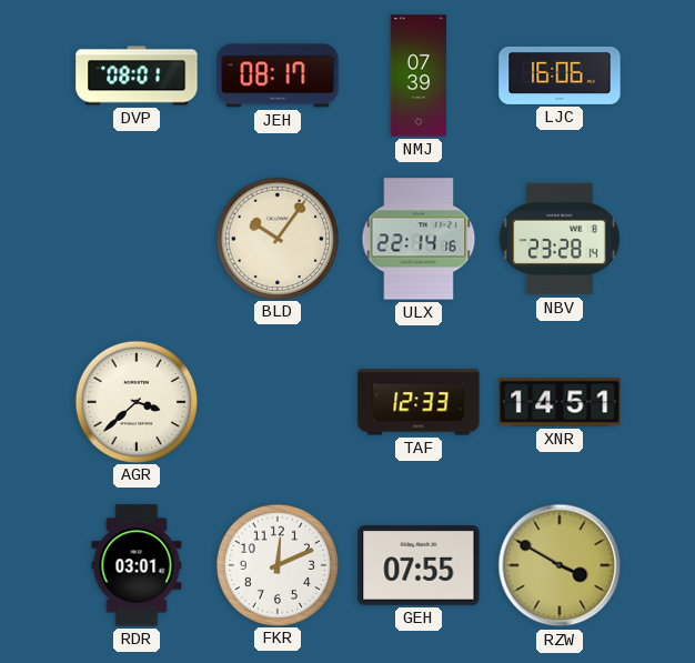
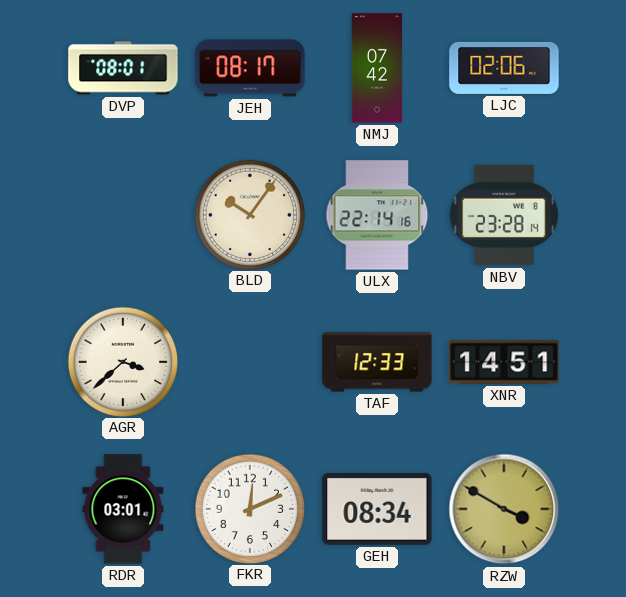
NMJ: 07:39 -> 07:42 (377, 68)
LJC: 16:06 -> 02:06 (504, 68)
GEH: 07:55 -> 08:34 (377, 509)
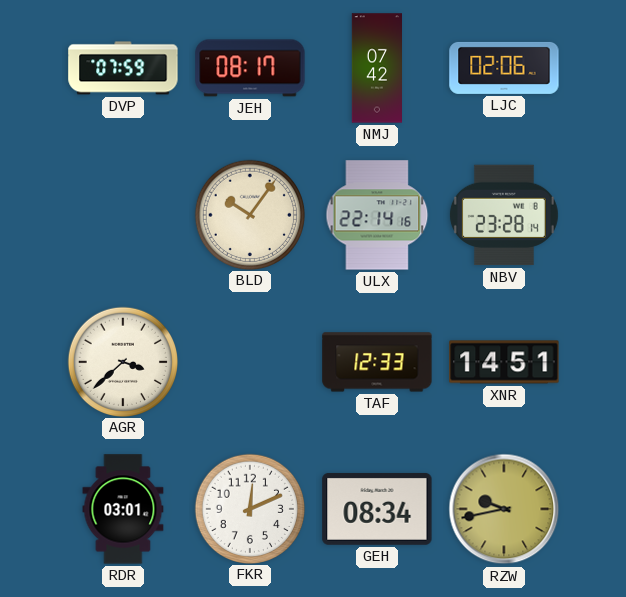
DVP: 08:01 -> 07:59 (123, 68)
RZW: 3:50 -> 9:43 (504, 509)
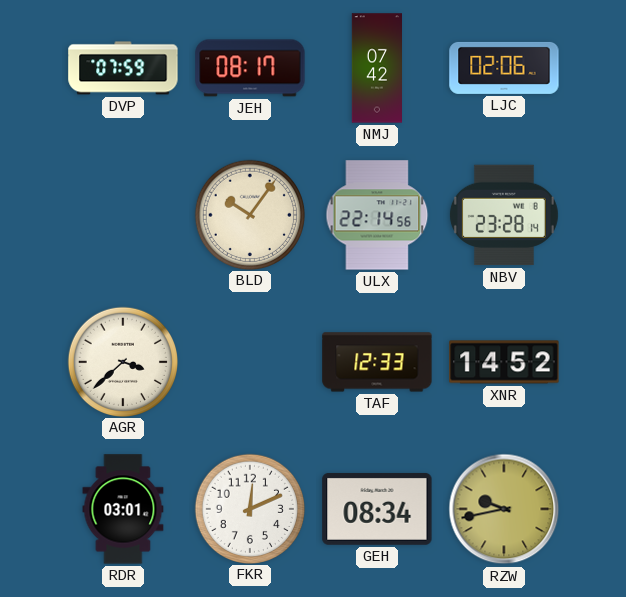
ULX: 22:14:16 -> 22:14:56 (377, 215)
XNR: 14:51 -> 14:52 (504, 362)
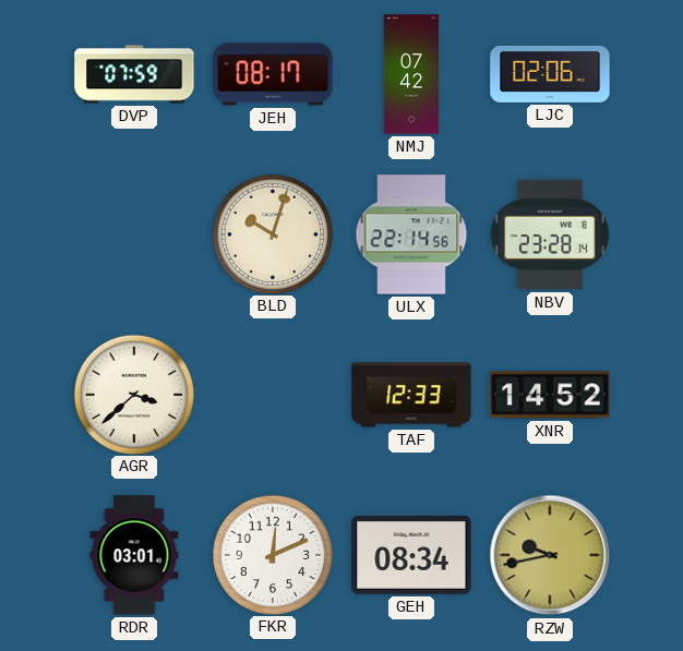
BLD: 10:06 -> 10:03 (272, 233)
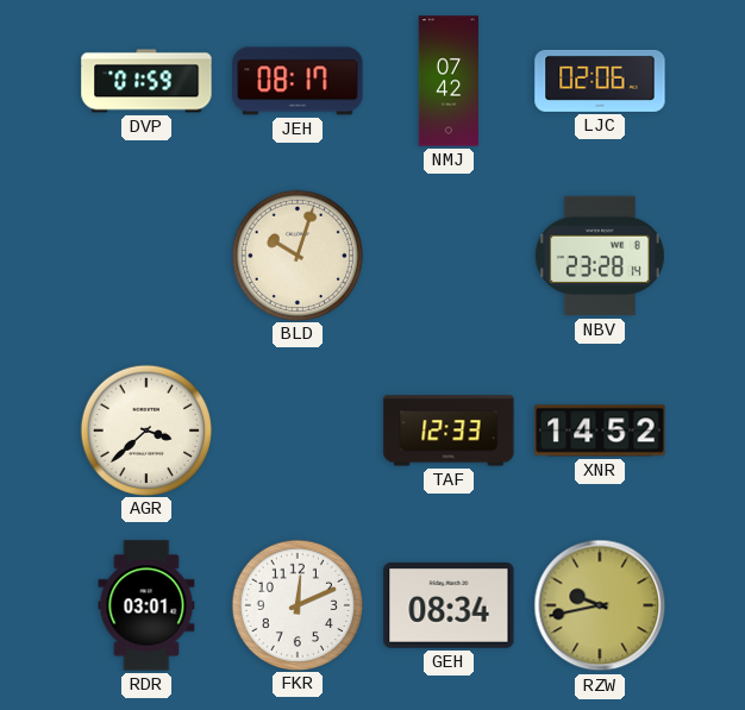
DVP: 07:59 -> 01:59 (146, 81)
ULX: 22:14 -> none (411, 234)
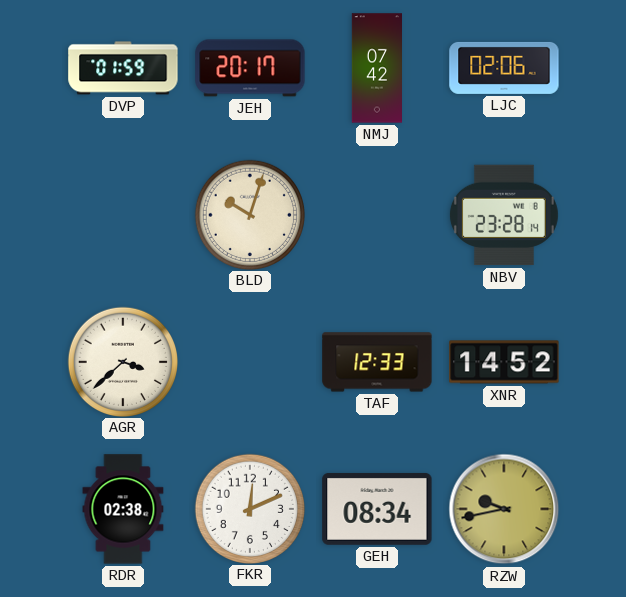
JEH: 08:17 -> 20:17 (250, 68)
RDR: 03:01 -> 02:38 (123, 509)
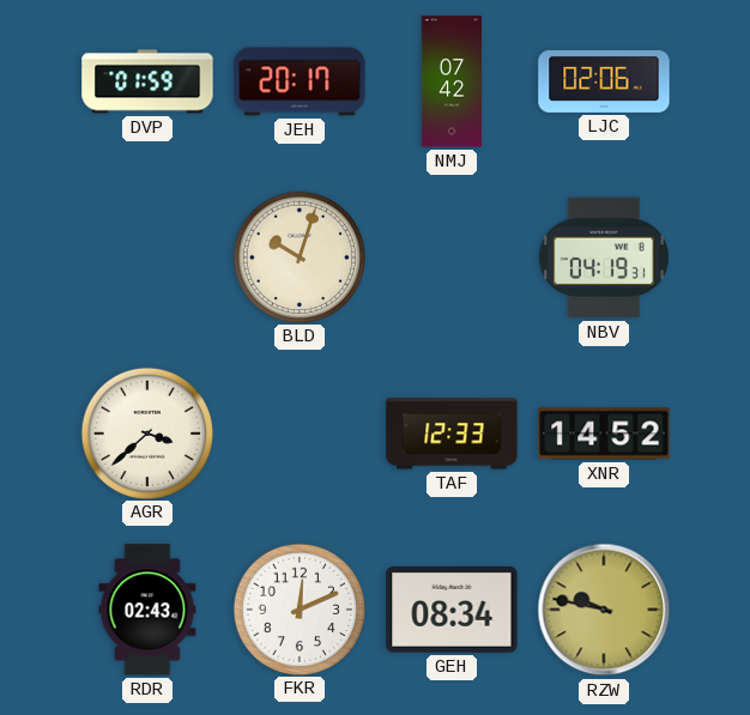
NBV: 23:28 -> 04:19 (604, 257)
RDR: 02:38 -> 02:43 (147, 610)
RZW: 9:43 -> 9:47 (604, 610)
